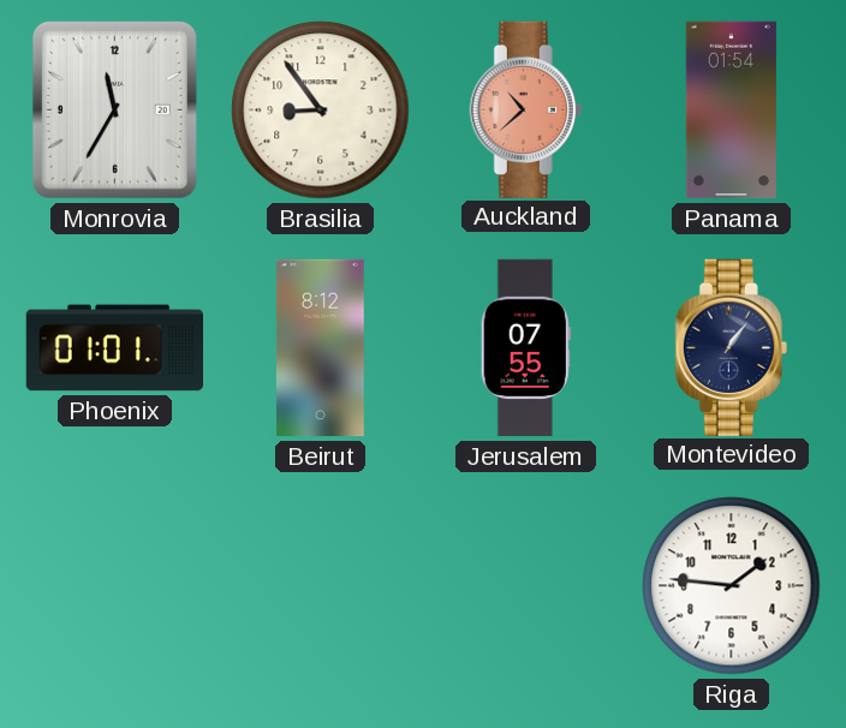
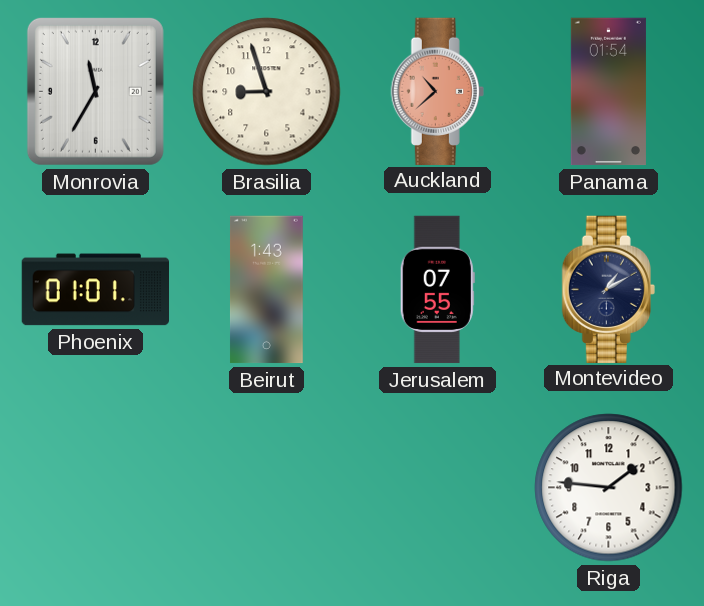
Brasilia: 8:54 -> 8:57 (267, 92)
Beirut: 8:12 -> 1:43 (267, 290)
Montevideo: 1:06 -> 1:10 (608, 289)
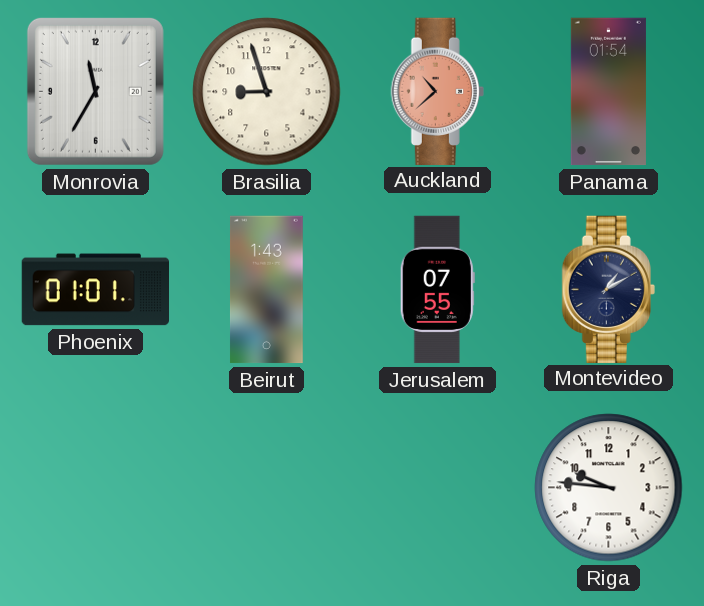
Riga: 1:46 -> 9:46 (609, 488)
